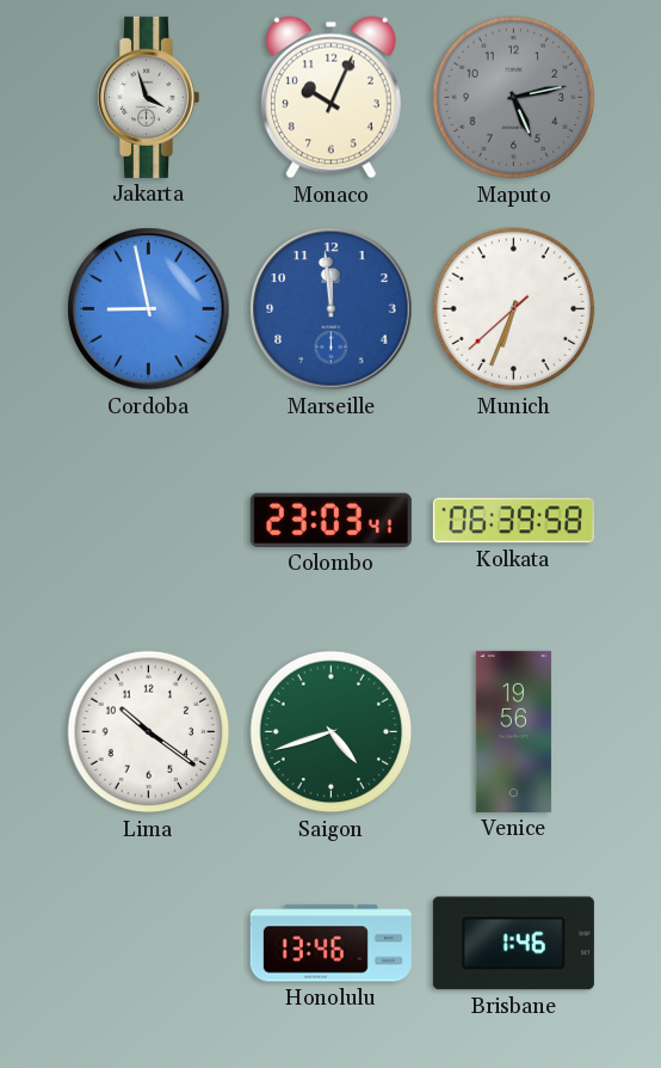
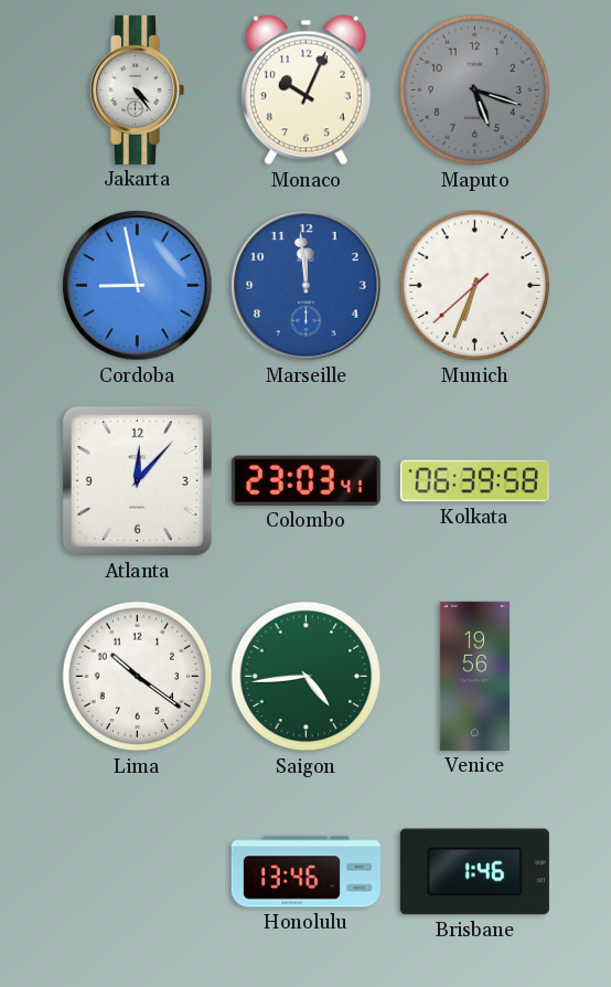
Jakarta: 3:57 -> 4:24 (138, 89)
Maputo: 5:13 -> 5:18 (475, 91)
Atlanta: none -> 12:07 (137, 480)
Saigon: 4:42 -> 4:44 (307, 677)
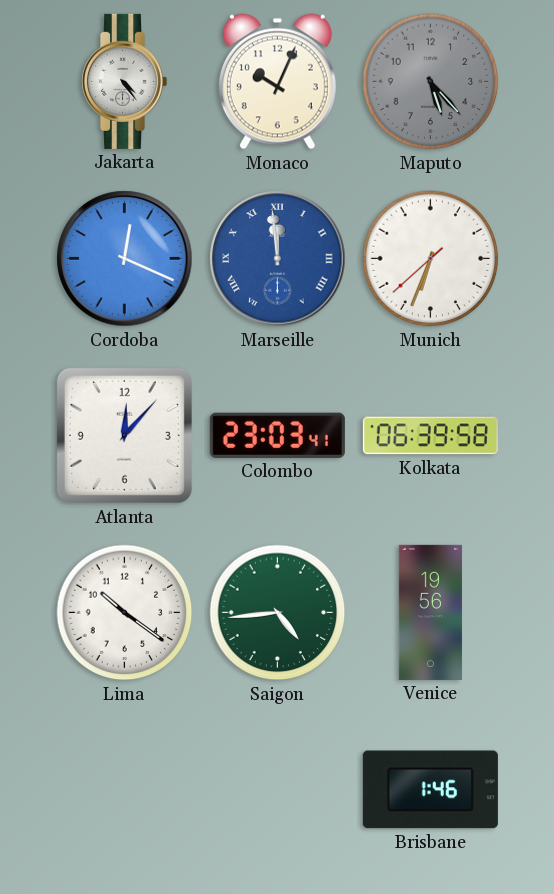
Maputo: 5:18 -> 5:23 (431, 82)
Cordoba: 8:58 -> 12:19 (125, 259)
Marseille numerals: Arabic -> Roman (278, 259)
Honolulu: 13:46 -> none (305, 872)
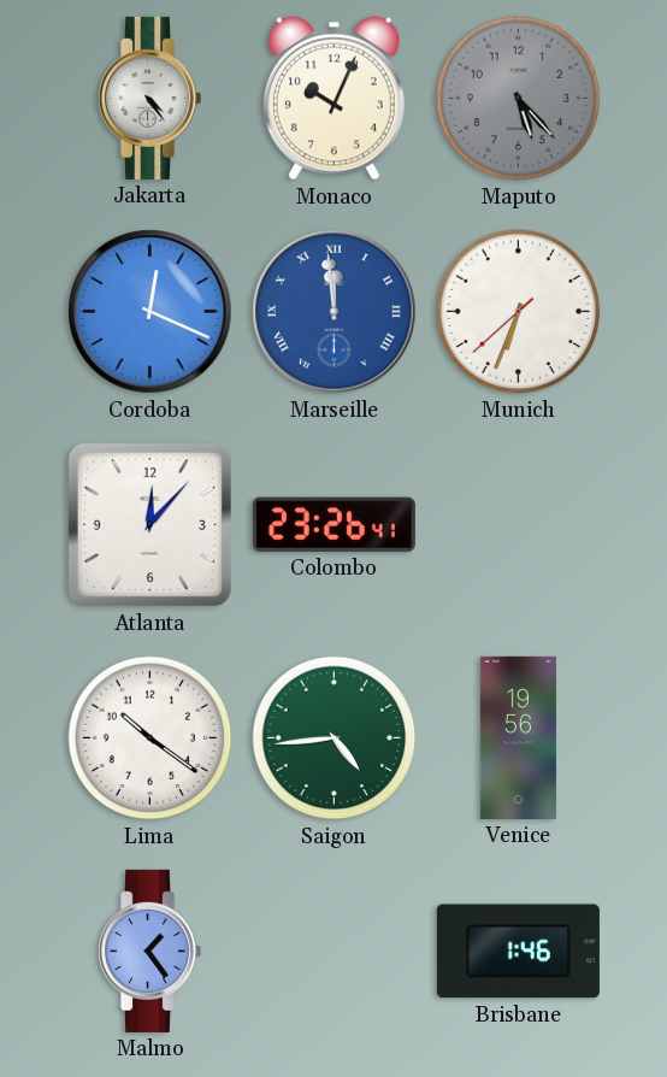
Colombo: 23:03 -> 23:26 (333, 524)
Kolkata: 06:39 -> none (430, 436)
Malmo: none -> 1:24 (150, 951)
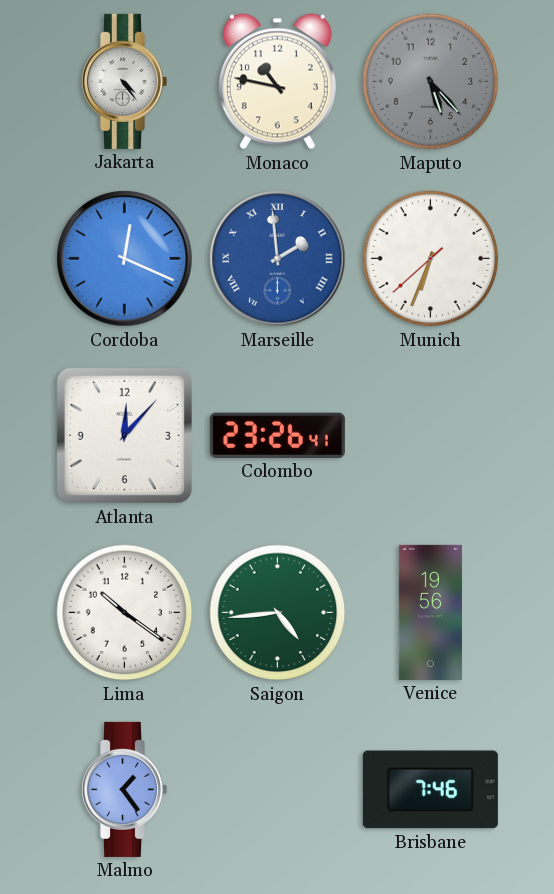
Monaco: 10:04 -> 10:47 (277, 82)
Marseille: 11:59 -> 1:59 (278, 259)
Brisbane: 1:46 -> 7:46 (430, 790)
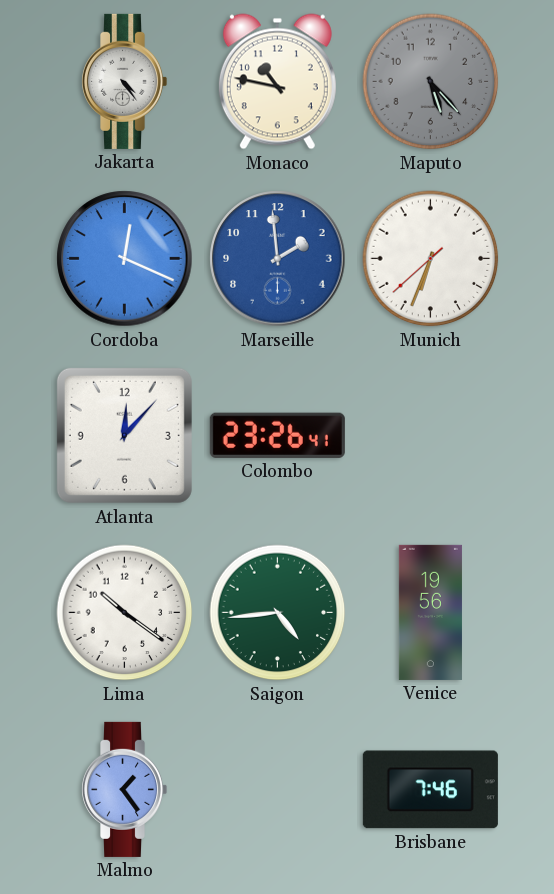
Marseille numerals: Roman -> Arabic (278, 259)
